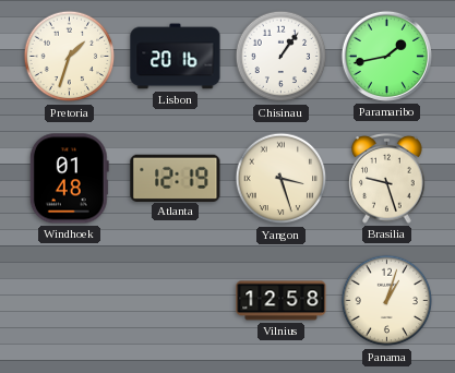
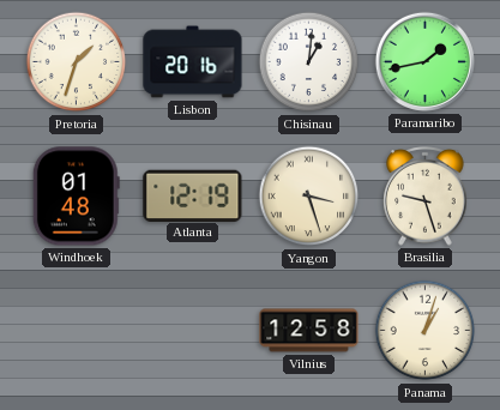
Chisinau: 1:06 -> 1:01 (309, 62)
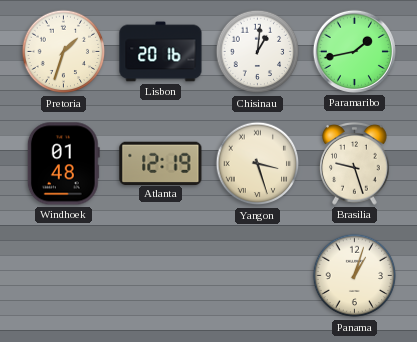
Vilnius: 12:58 -> none (309, 331)
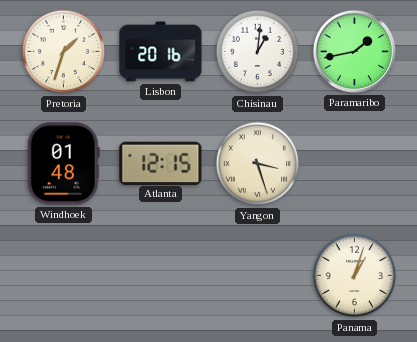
Atlanta: 12:19 -> 12:15 (161, 163)
Brasilia: 9:27 -> none (355, 164)
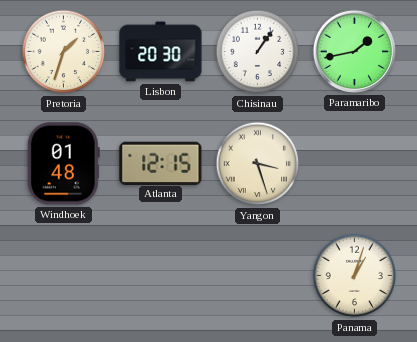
Lisbon: 20:16 -> 20:30 (161, 52)
Chisinau: 1:01 -> 1:06 (258, 52)
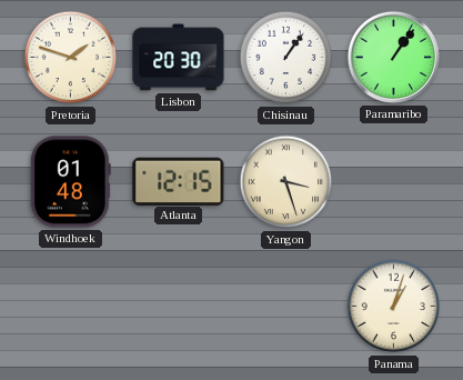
Pretoria: 1:33 -> 1:48 (71, 58)
Paramaribo: 1:43 -> 1:06 (393, 57)
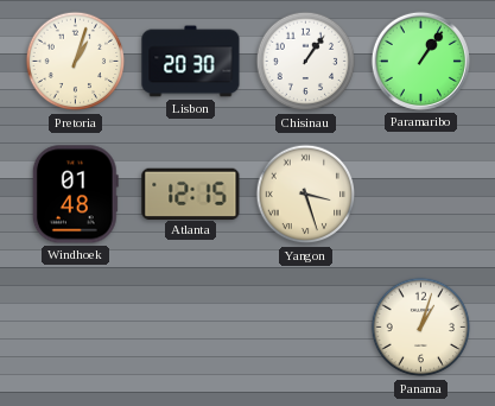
Pretoria: 1:48 -> 1:03 (76, 62)
